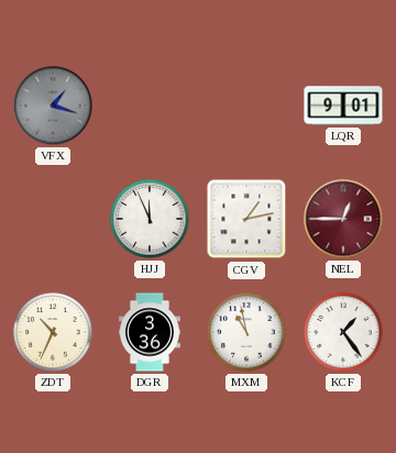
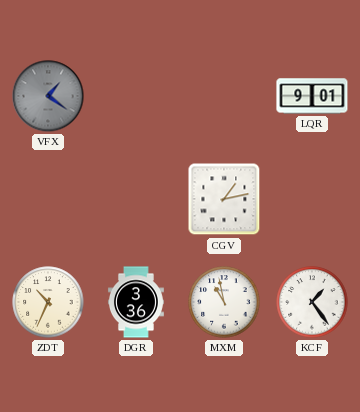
VFX: 1:18 -> 1:21 (48, 96)
HJJ: 11:56 -> none (150, 219)
NEL: 12:45 -> none (343, 219)
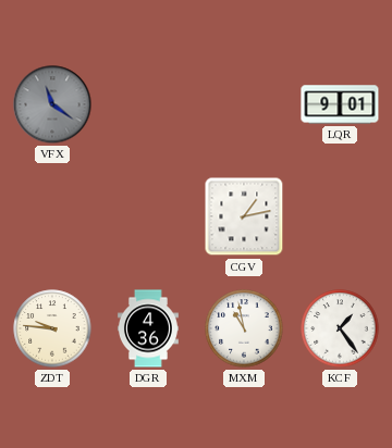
VFX: 1:21 -> 11:21 (52, 104)
ZDT: 10:34 -> 9:46 (52, 328)
DGR: 3:36 -> 4:36 (148, 328)
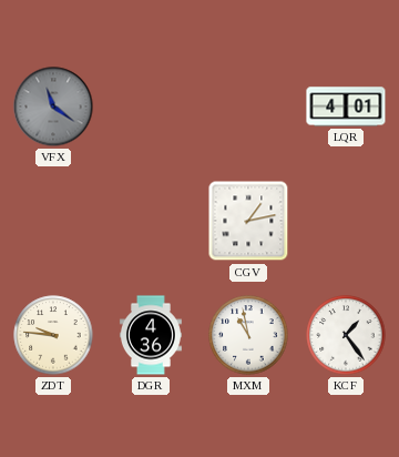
LQR: 9:01 -> 4:01 (346, 106)
